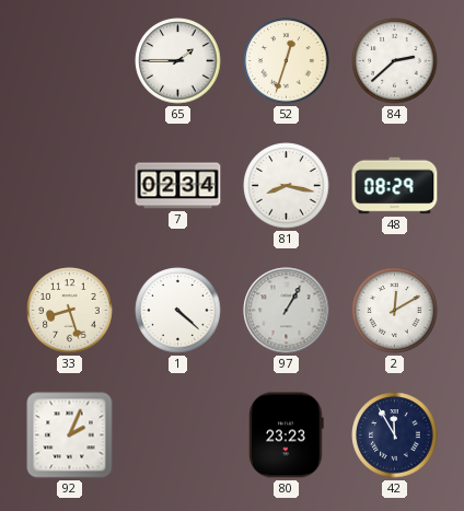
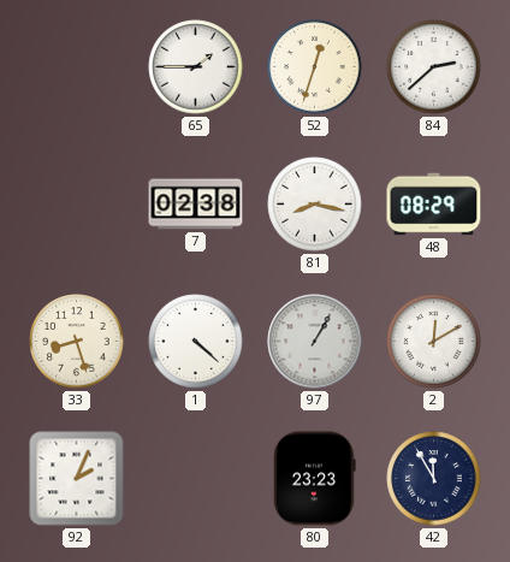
7: 02:34 -> 02:38 (196, 205)
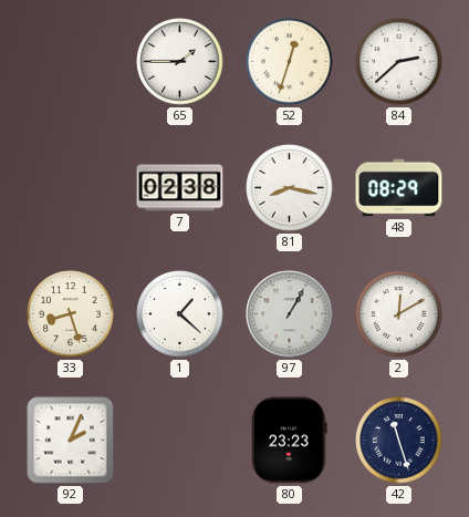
1: 4:22 -> 1:22 (180, 314)
42: 11:55 -> 11:27 (399, 441)
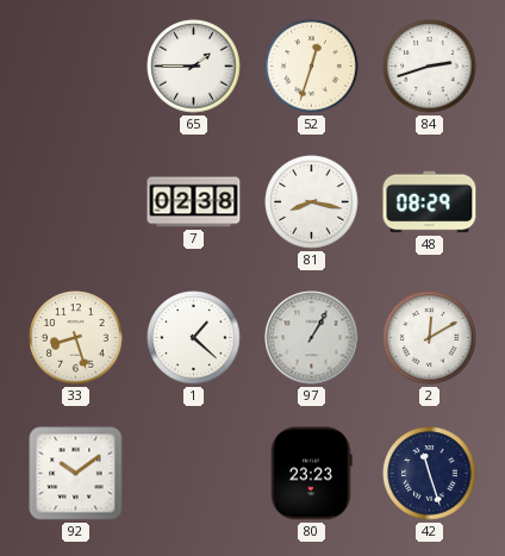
84: 2:38 -> 2:42 (430, 67)
92: 2:04 -> 10:09 (76, 474)
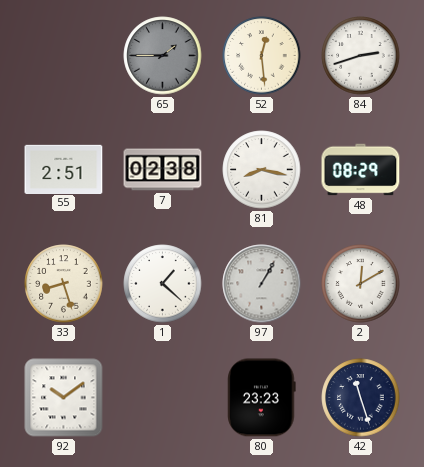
65 dial: white -> grey (163, 56)
52: 12:33 -> 12:29 (262, 56)
55: none -> 2:51 (64, 169)
